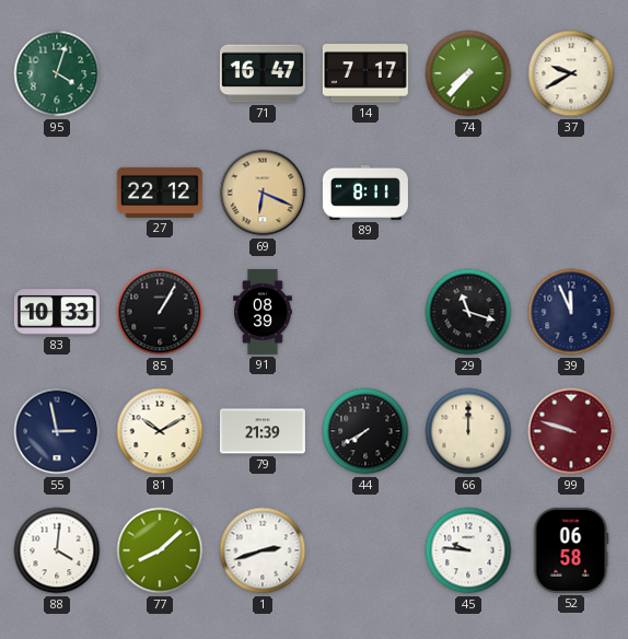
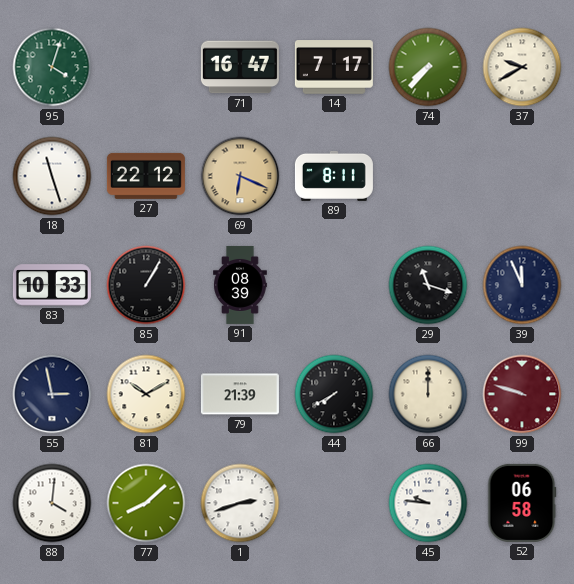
18: none -> 11:27 (52, 176)
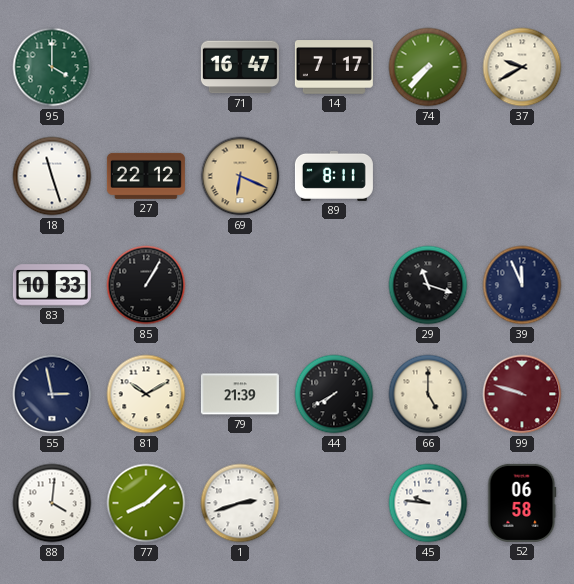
95: 4:03 -> 4:00 (52, 67)
91: 08:39 -> none (240, 285)
66: 12:00 -> 5:00 (428, 394)
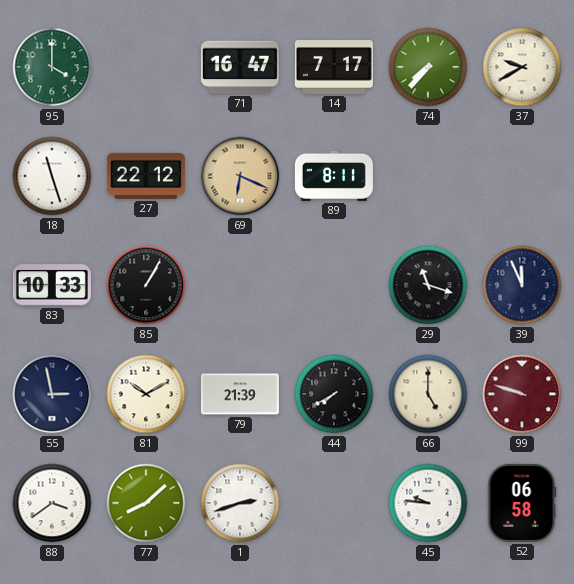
88: 4:01 -> 3:39 (52, 503)
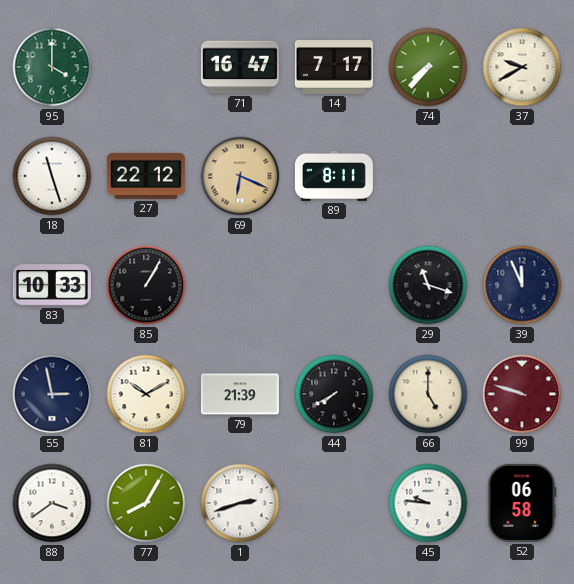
77: 8:08 -> 8:05 (146, 503)
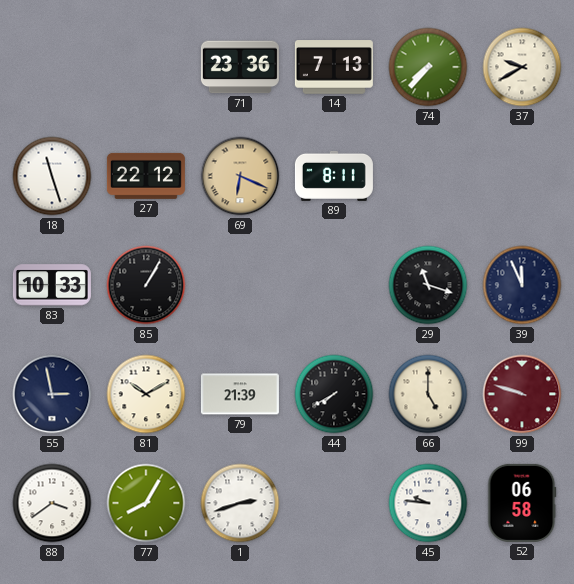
95: 4:00 -> none (52, 67)
71: 16:47 -> 23:36 (240, 67)
14: 7:17 -> 7:13 (334, 67)
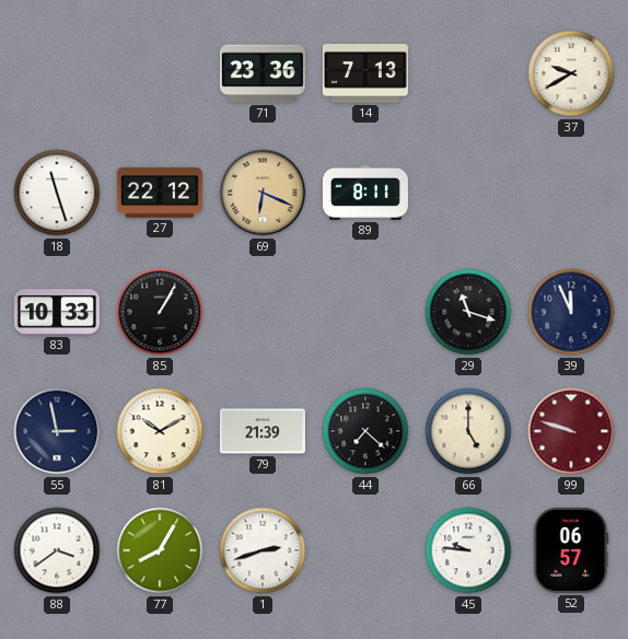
74: 7:37 -> none (428, 67)
44: 7:40 -> 7:22 (365, 431)
52: 06:58 -> 06:57 (571, 550)
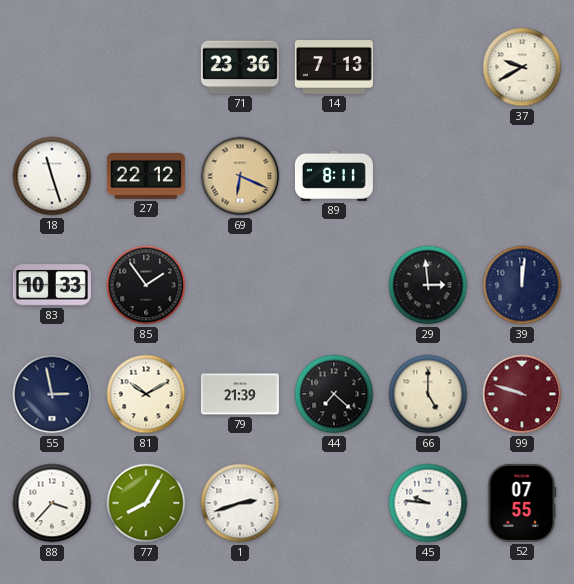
85: 1:05 -> 1:54 (146, 285)
29: 11:18 -> 2:59 (428, 285)
39: 11:56 -> 12:01 (522, 285)
88: 3:39 -> 3:37 (52, 503)
52: 06:57 -> 07:55 (522, 503)
